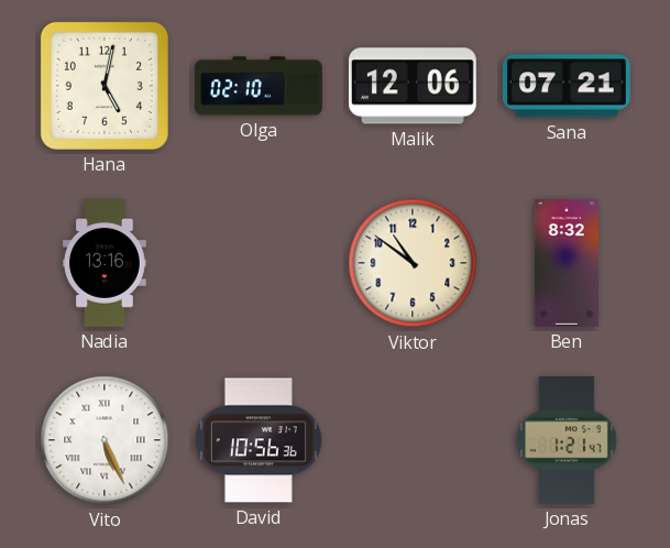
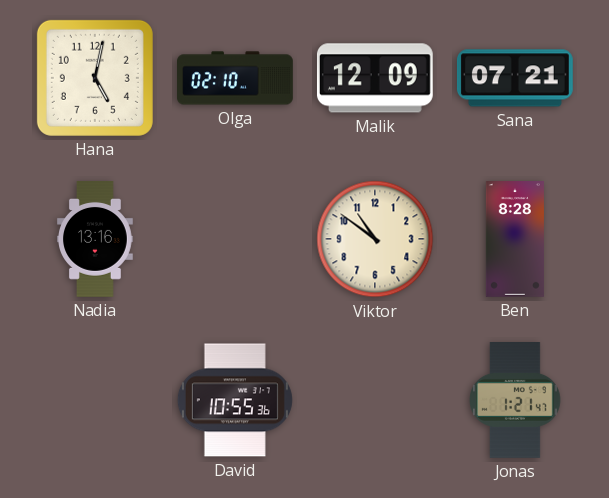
Malik: 12:06 -> 12:09 (375, 78)
Ben: 8:32 -> 8:28 (515, 240)
Vito: 5:26 -> none (105, 440)
David: 10:56 -> 10:55 (235, 400)
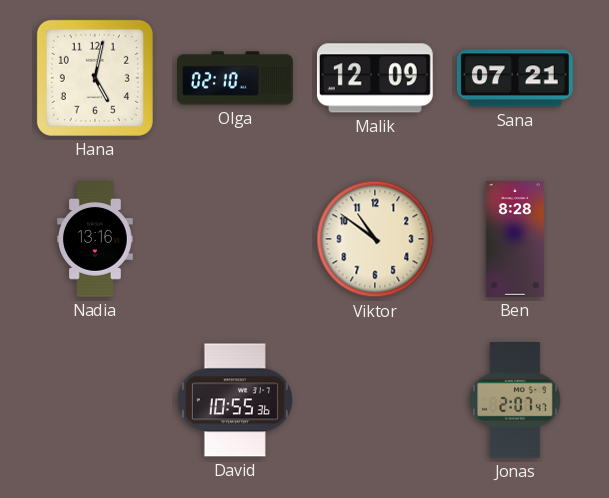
Jonas: 1:21 -> 2:07 (515, 401)
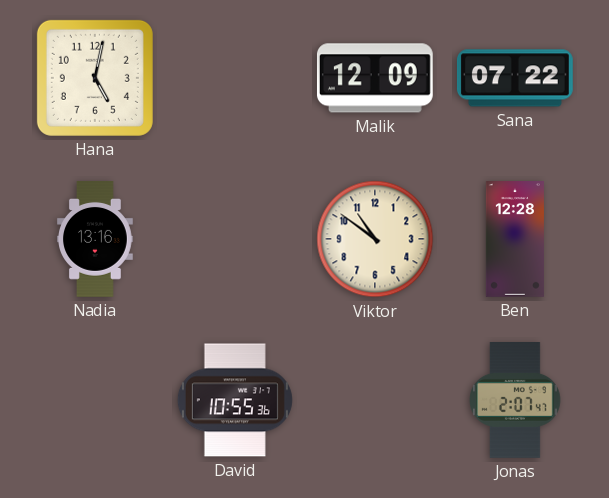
Olga: 02:10 -> none (236, 78)
Sana: 07:21 -> 07:22 (515, 78)
Ben: 8:28 -> 12:28 (515, 240)
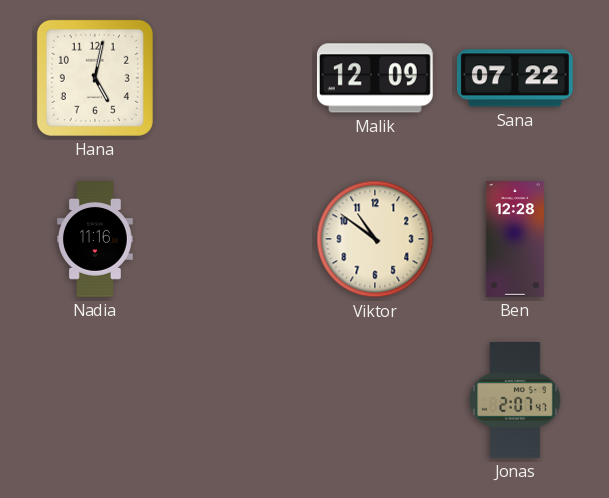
Nadia: 13:16 -> 11:16 (96, 240)
David: 10:55 -> none (235, 400)
